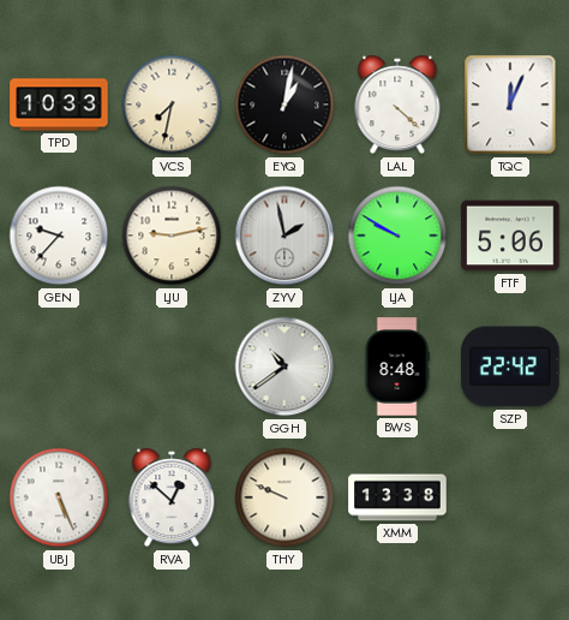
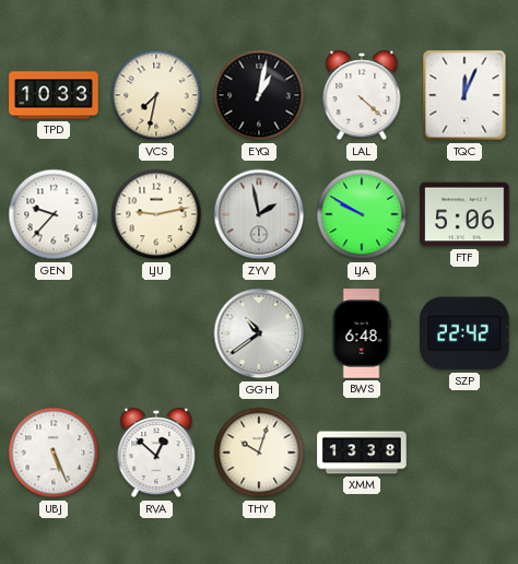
BWS: 8:48 -> 6:48 (362, 333)
THY: 9:49 -> 10:03 (259, 453)
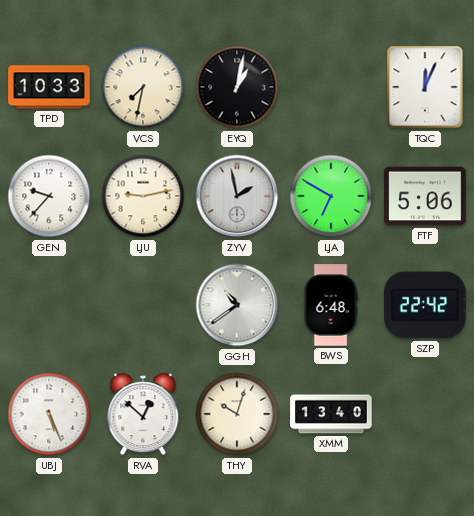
LAL: 4:22 -> none (362, 95)
LJA: 9:50 -> 6:50 (331, 196)
XMM: 13:38 -> 13:40 (331, 414)
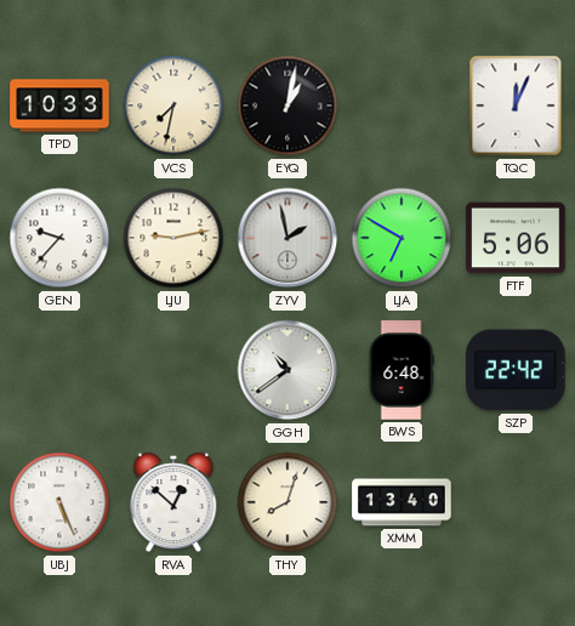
THY: 10:03 -> 8:03 (287, 502)
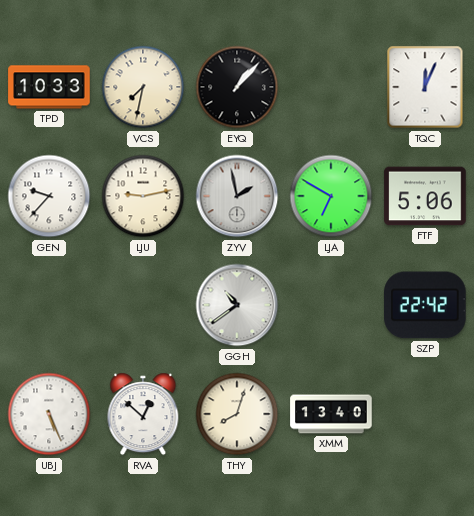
EYQ: 1:02 -> 1:07 (237, 87)
BWS: 6:48 -> none (402, 370)
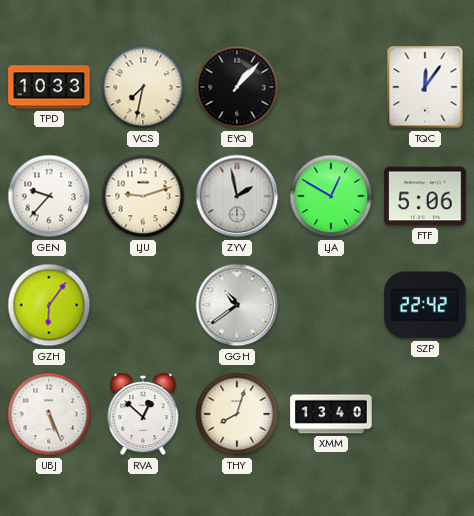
TQC: 12:04 -> 12:06 (425, 87)
LJU: 9:13 -> 9:12 (143, 196)
LJA: 6:50 -> 12:50 (331, 196)
GZH: none -> 6:06 (49, 305)
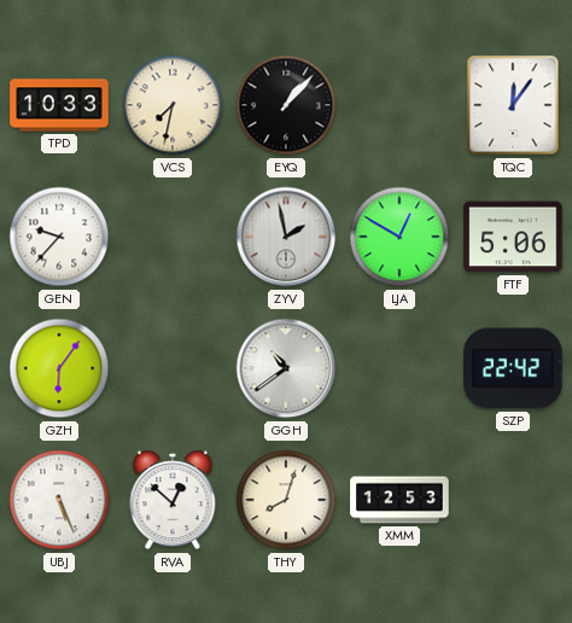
LJU: 9:12 -> none (143, 196)
XMM: 13:40 -> 12:53 (399, 500)
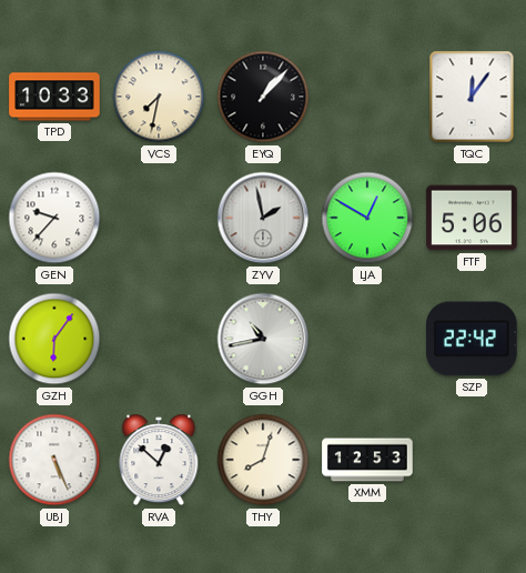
GGH: 10:39 -> 10:43 (263, 339)
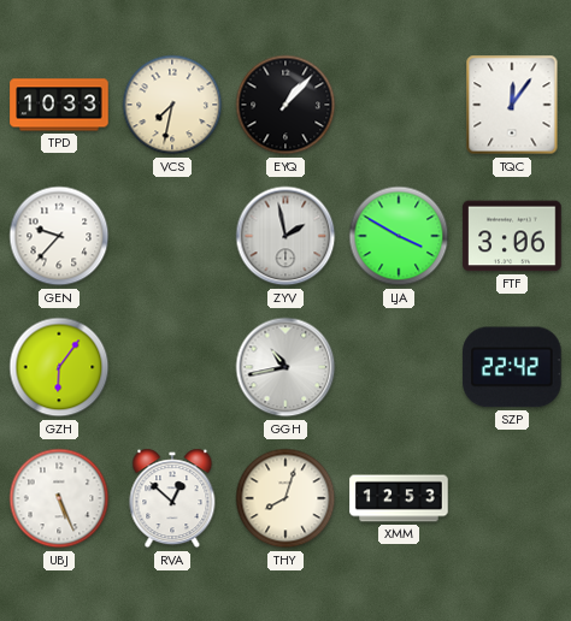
LJA: 12:50 -> 3:50 (399, 236)
FTF: 5:06 -> 3:06 (512, 236)
